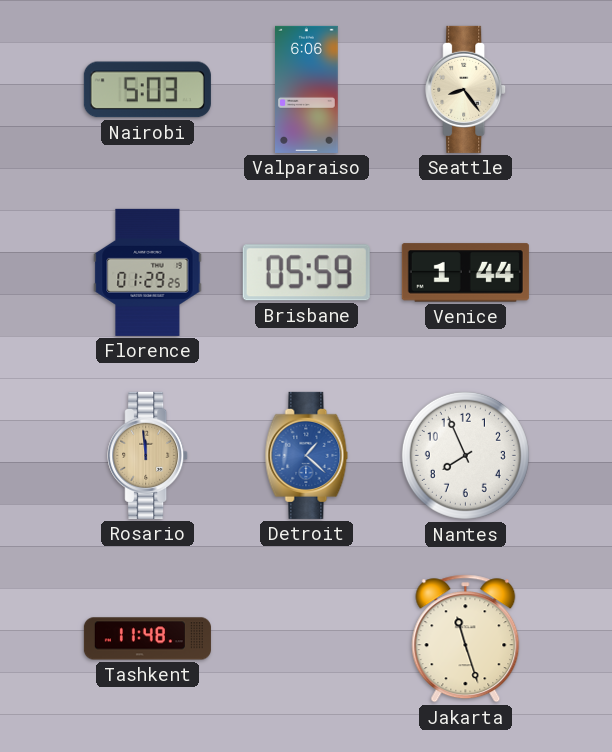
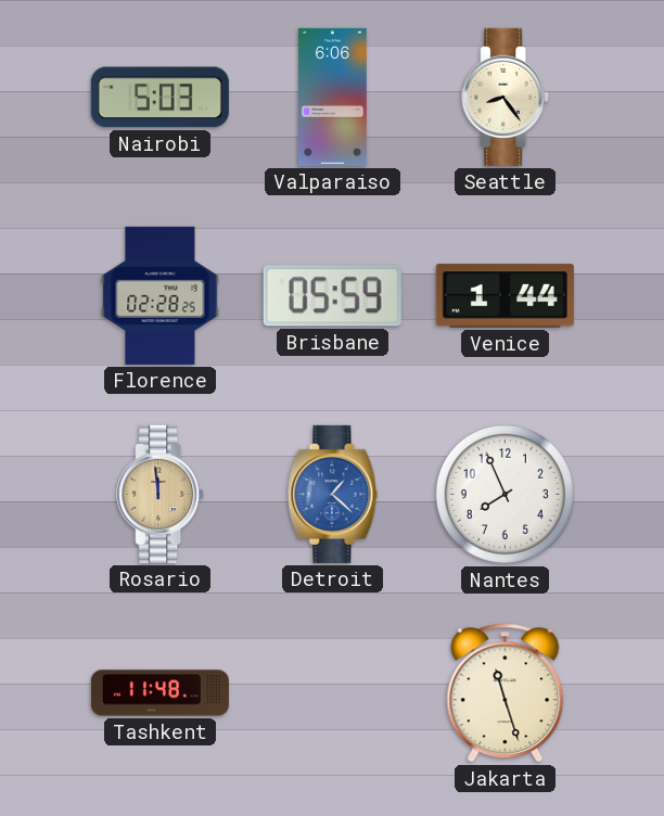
Florence: 01:29 -> 02:28 (161, 295)
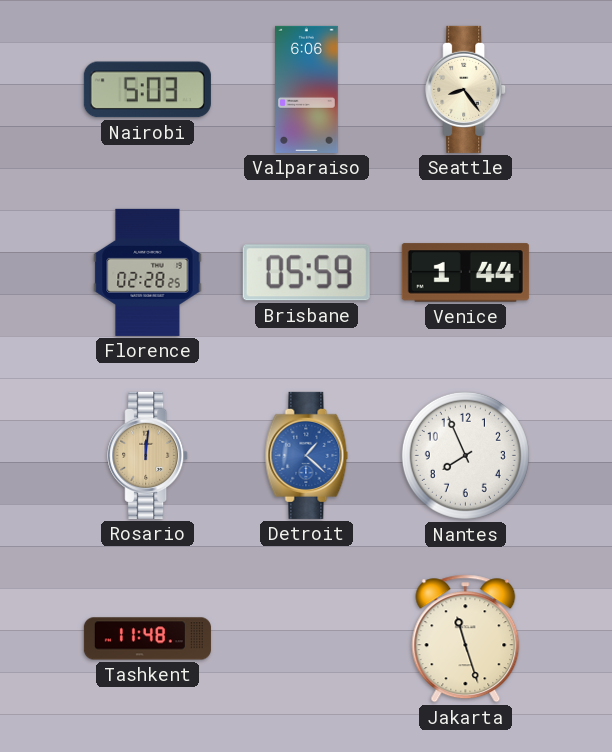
Rosario: 11:59 -> 12:01 (148, 455)
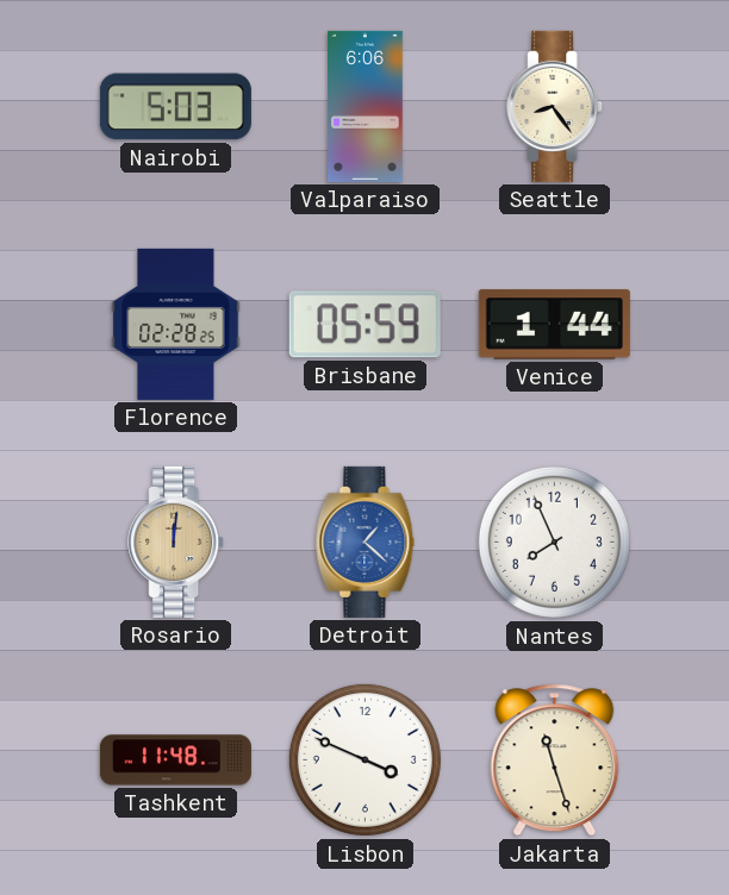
Lisbon: none -> 3:49 (364, 759)
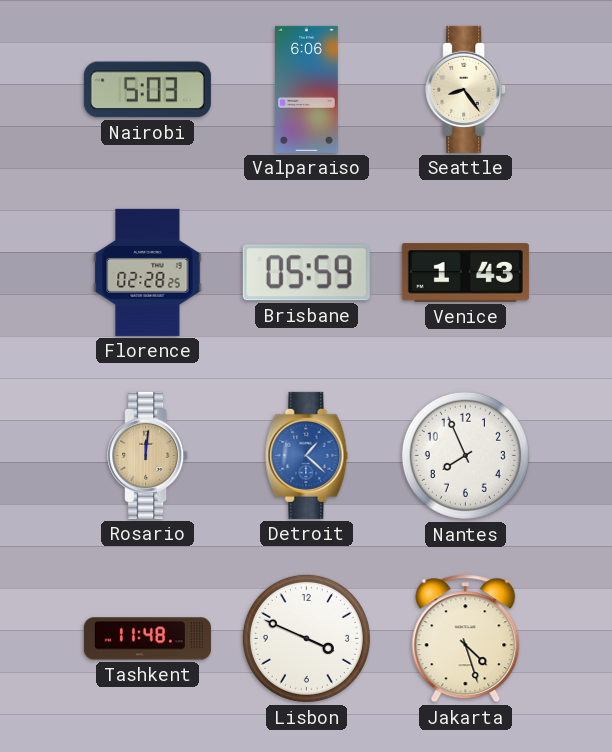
Venice: 1:44 -> 1:43 (465, 273)
Jakarta: 11:27 -> 4:27 (466, 639)
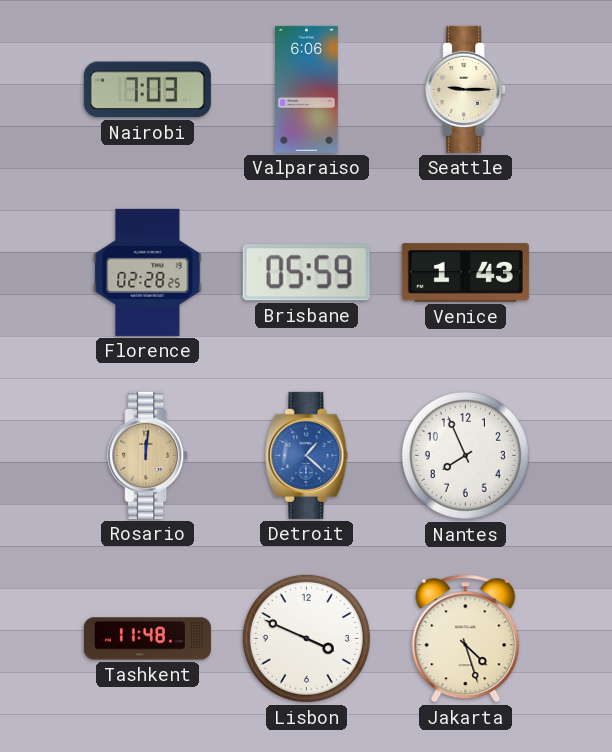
Nairobi: 5:03 -> 7:03 (147, 90)
Seattle: 8:24 -> 9:15 (466, 89)
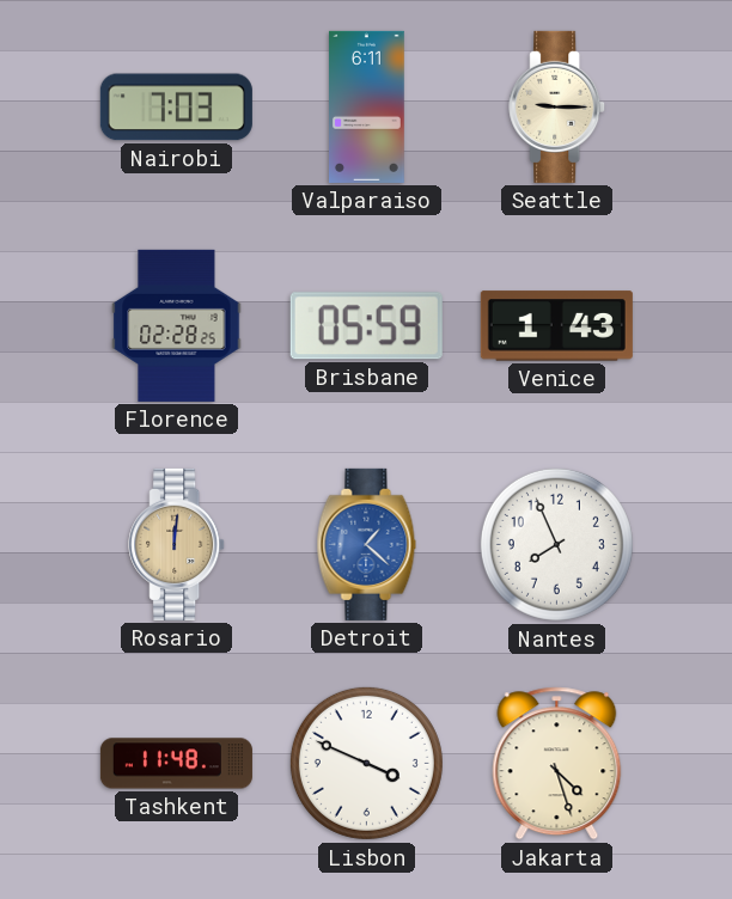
Valparaiso: 6:06 -> 6:11 (367, 106)
